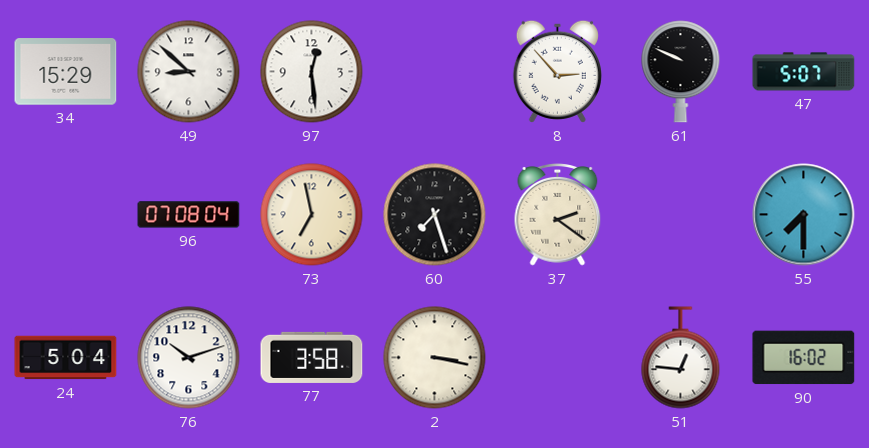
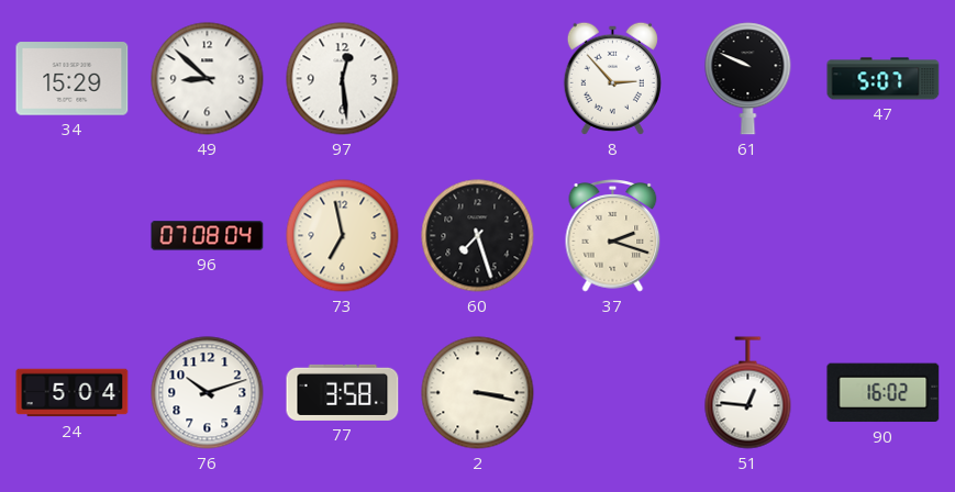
37: 2:21 -> 2:18 (613, 236)
55: 7:30 -> none (804, 215)
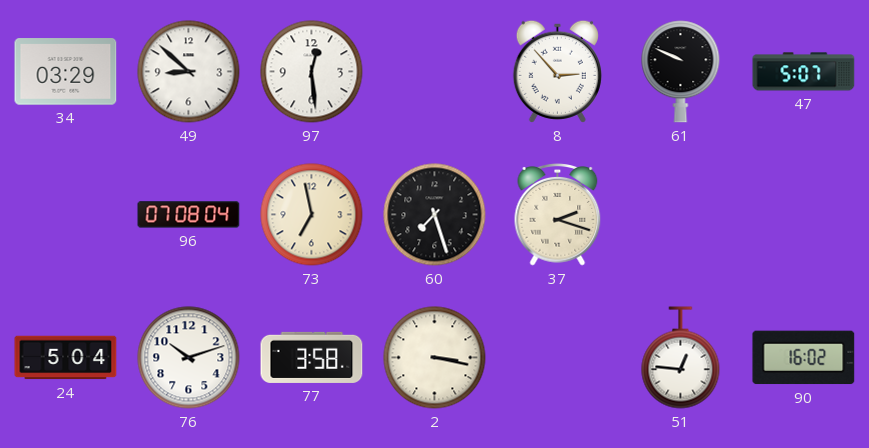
34: 15:29 -> 03:29 (66, 72)
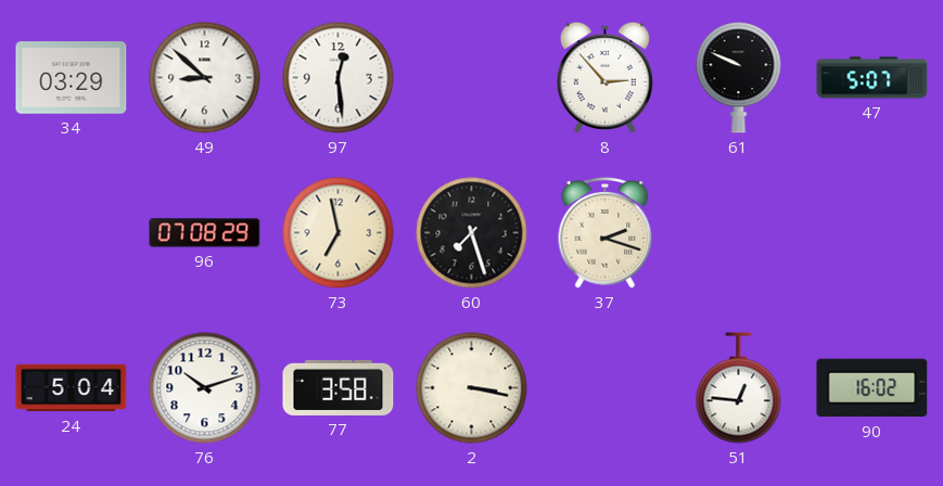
96: 07:08:04 -> 07:08:29 (205, 233)
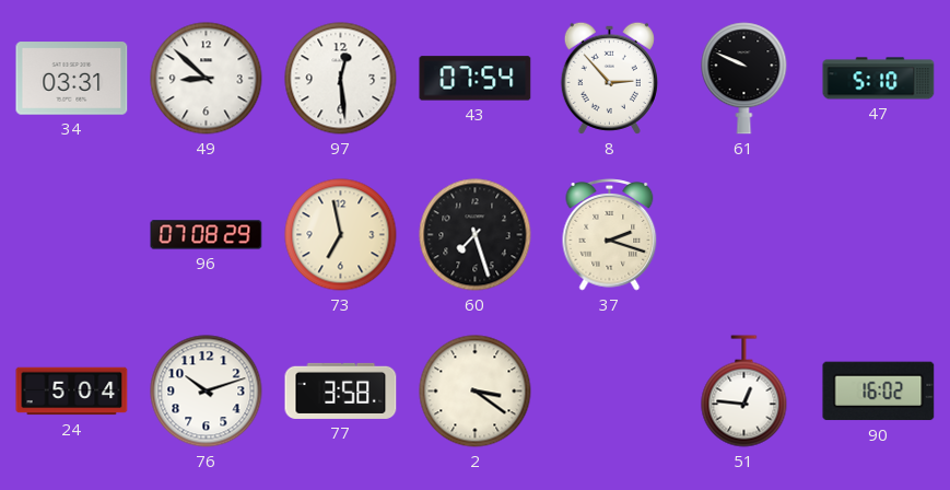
34: 03:29 -> 03:31 (72, 79)
43: none -> 07:54 (476, 79)
47: 5:07 -> 5:10 (879, 79)
2: 3:17 -> 3:21 (476, 392)
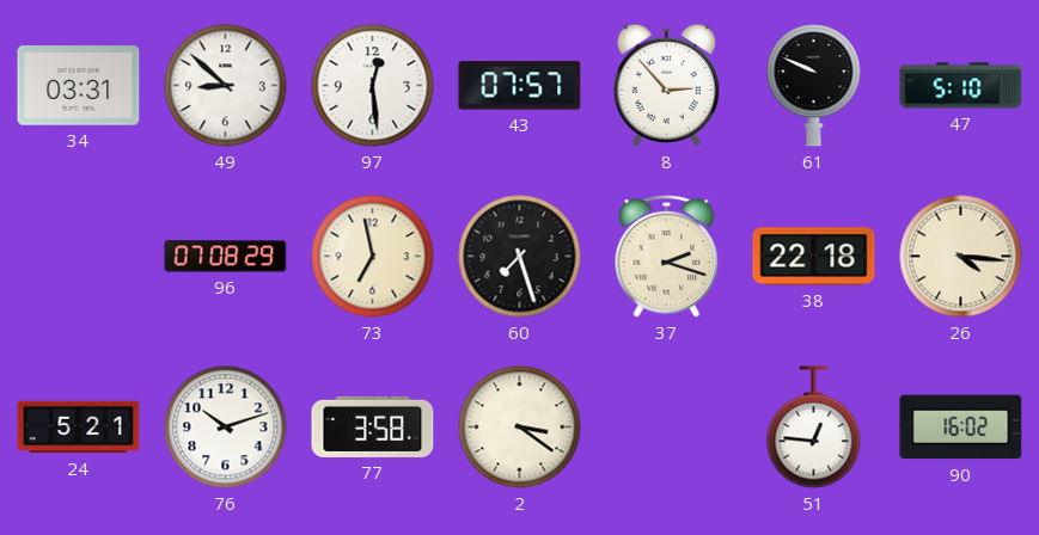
43: 07:54 -> 07:57 (520, 86)
38: none -> 22:18 (814, 257)
26: none -> 4:16 (961, 257)
24: 5:04 -> 5:21 (79, 428)
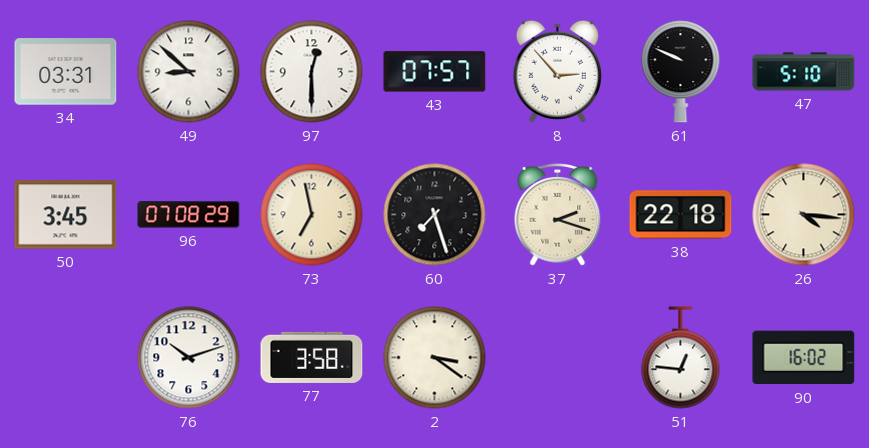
97: 12:29 -> 12:30 (312, 72)
50: none -> 3:45 (66, 215)
24: 5:21 -> none (79, 428)
